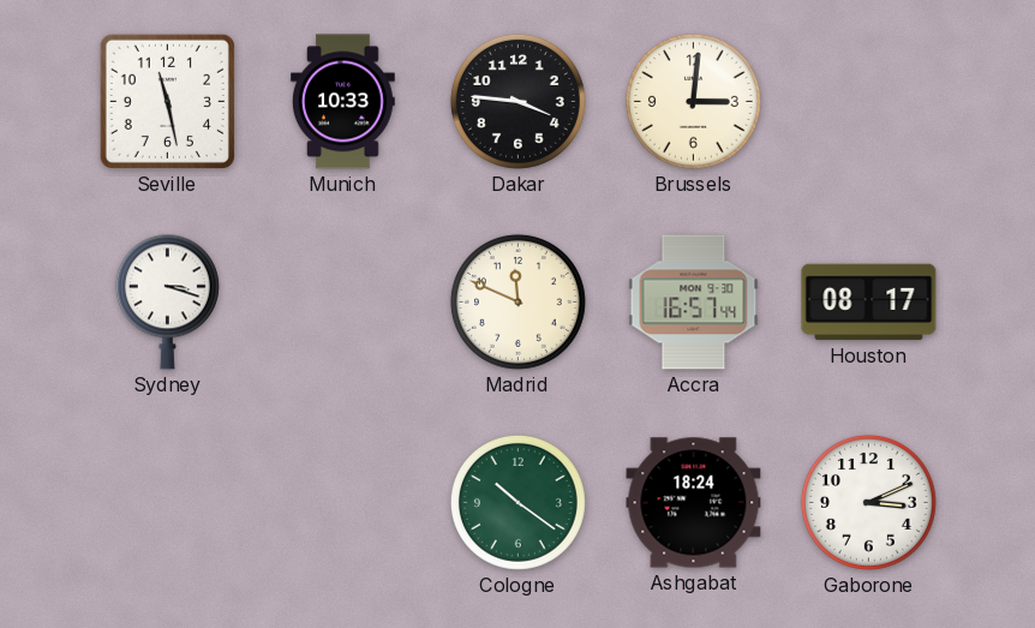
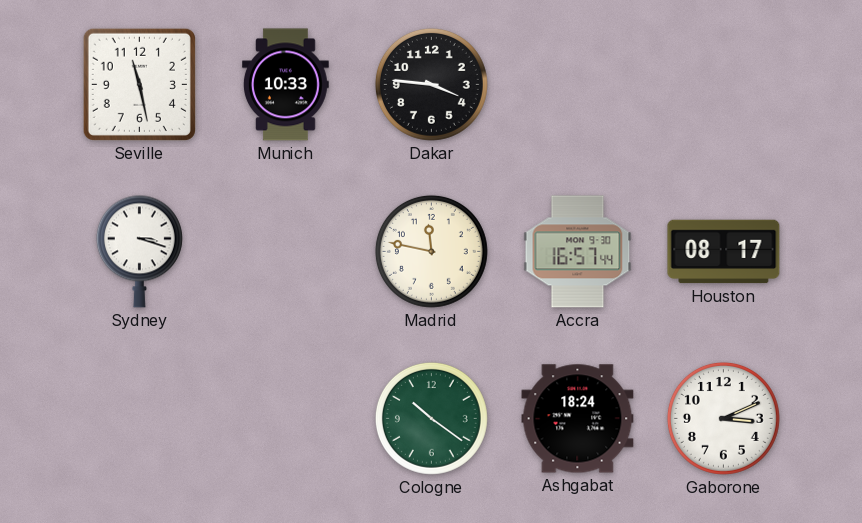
Brussels: 3:01 -> none (693, 101)
Madrid: 11:49 -> 11:47 (431, 251)
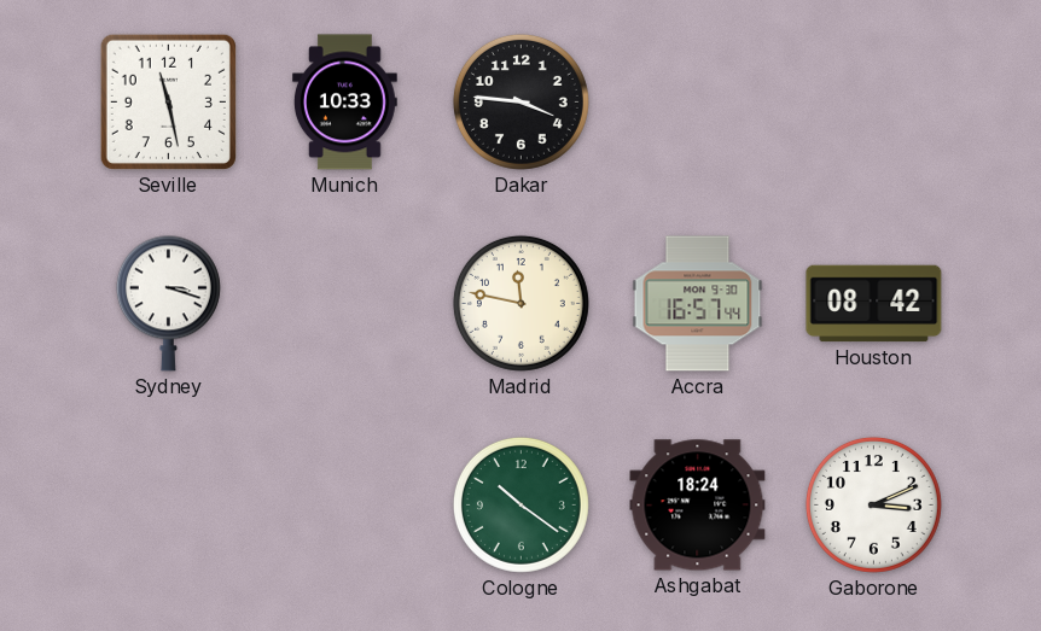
Houston: 08:17 -> 08:42 (874, 304)
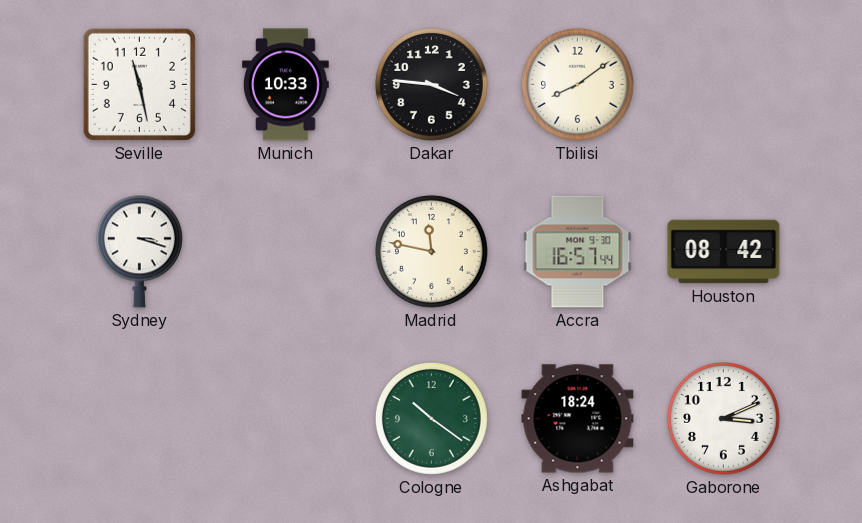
Tbilisi: none -> 8:09 (577, 84)
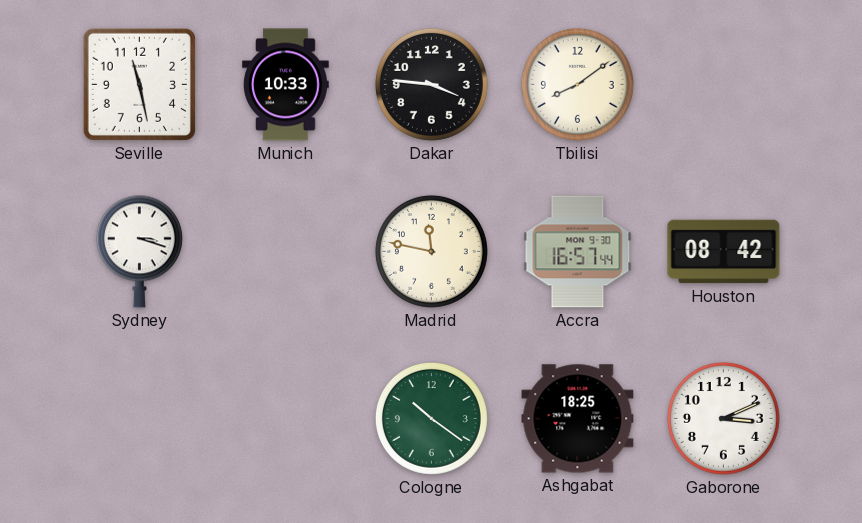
Ashgabat: 18:24 -> 18:25 (578, 419)
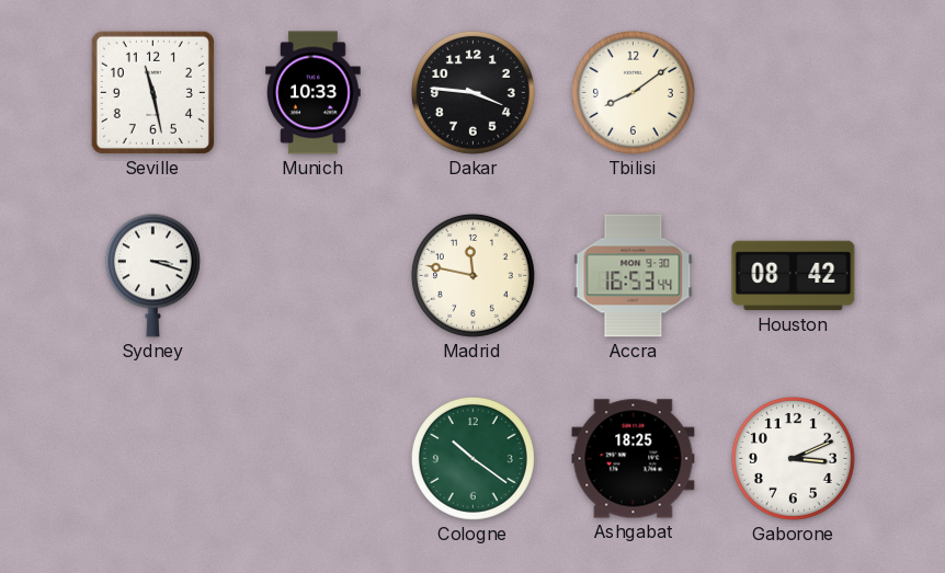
Accra: 16:57 -> 16:53 (634, 276)
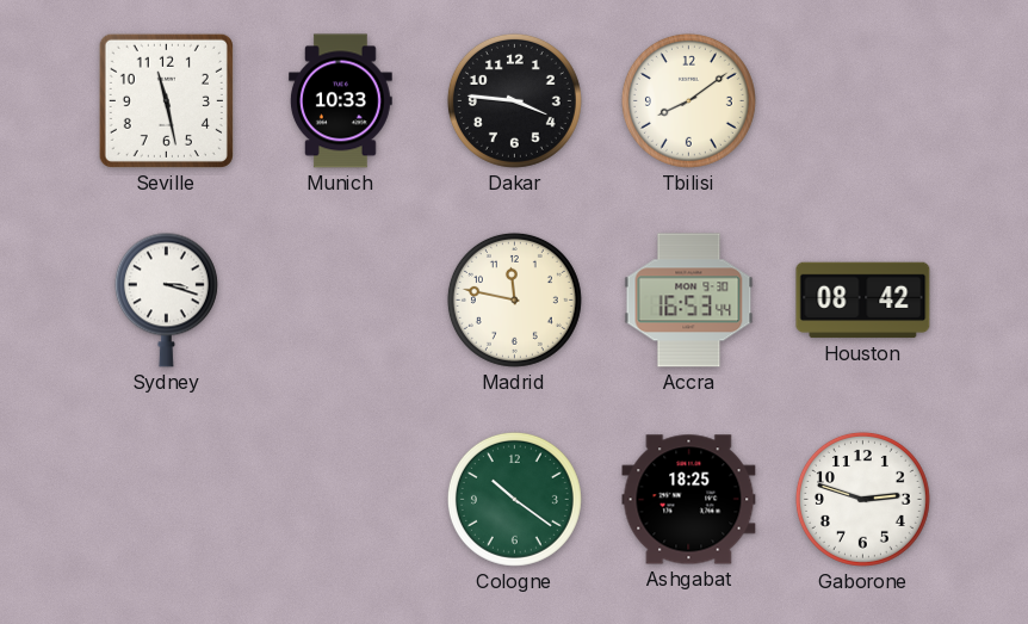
Gaborone: 3:11 -> 2:48 (862, 499)
